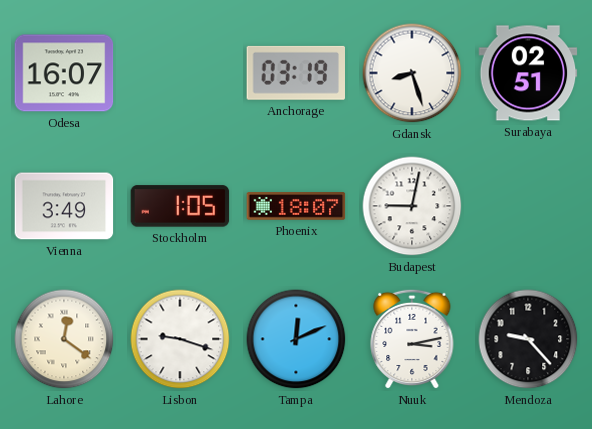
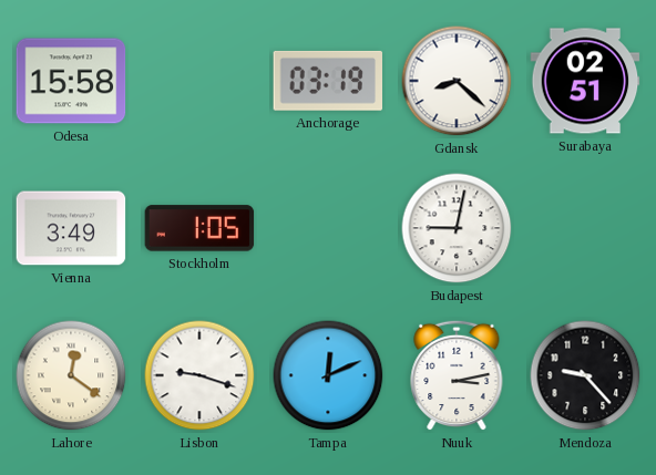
Odesa: 16:07 -> 15:58 (71, 81)
Gdansk: 8:27 -> 8:22 (457, 81)
Phoenix: 18:07 -> none (296, 206)
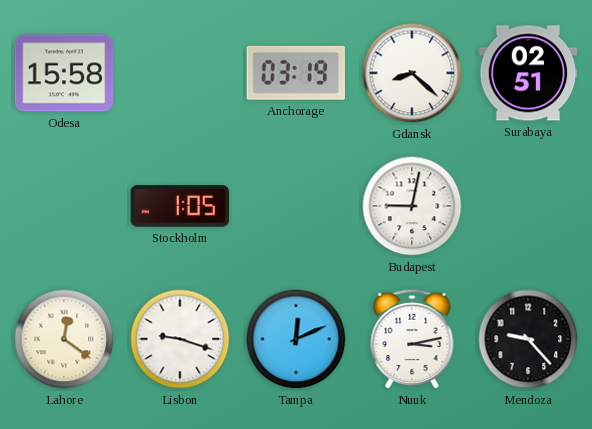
Vienna: 3:49 -> none (71, 228)
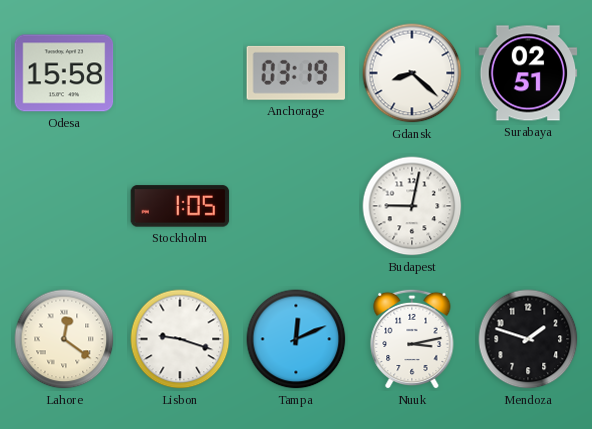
Mendoza: 9:23 -> 1:48 (528, 339)
